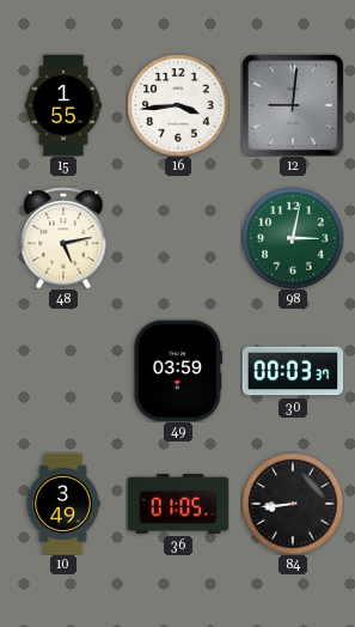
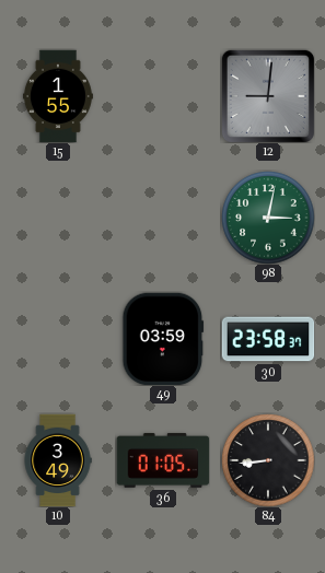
16: 3:44 -> none (178, 105)
48: 5:13 -> none (63, 238)
30: 00:03 -> 23:58 (268, 339)
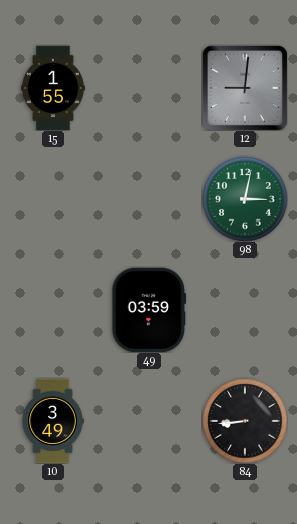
30: 23:58 -> none (268, 339)
36: 01:05 -> none (163, 460)
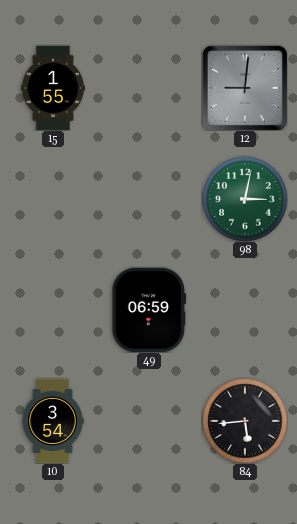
49: 03:59 -> 06:59 (149, 310)
10: 3:49 -> 3:54 (53, 421)
84: 8:44 -> 5:44 (245, 421)
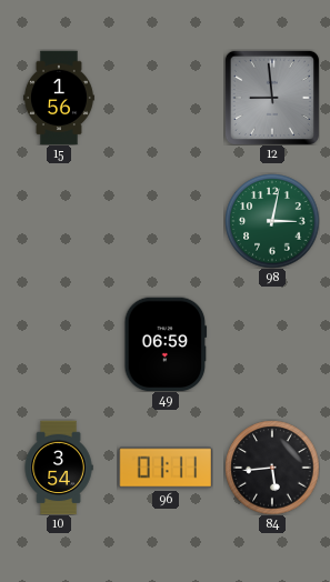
15: 1:55 -> 1:56 (59, 98)
12: 9:01 -> 8:59 (272, 98)
96: none -> 01:11 (166, 468)
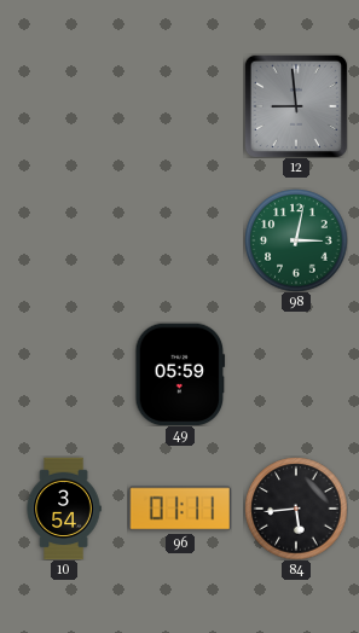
15: 1:56 -> none (59, 98)
49: 06:59 -> 05:59 (180, 374)
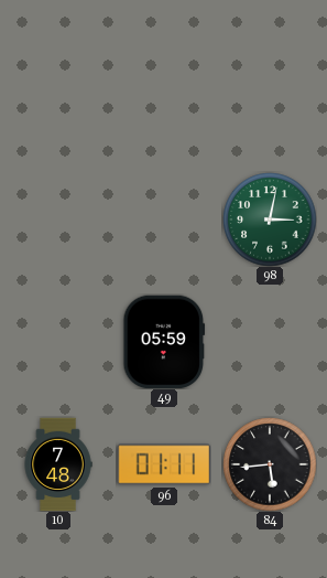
12: 8:59 -> none (296, 106)
10: 3:54 -> 7:48 (58, 464)
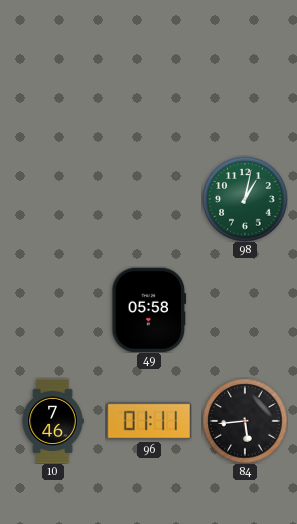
98: 3:02 -> 1:02 (245, 199)
49: 05:59 -> 05:58 (149, 310)
10: 7:48 -> 7:46 (53, 421)
